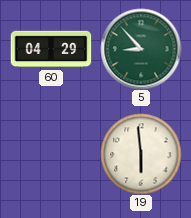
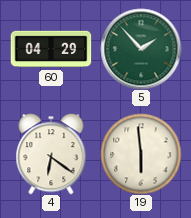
5: 8:53 -> 1:53 (141, 49)
4: none -> 6:21 (51, 154)
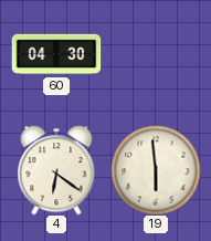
60: 04:29 -> 04:30 (56, 54)
5: 1:53 -> none (141, 49)
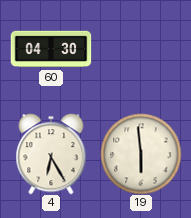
4: 6:21 -> 6:25 (51, 154)
